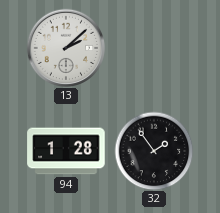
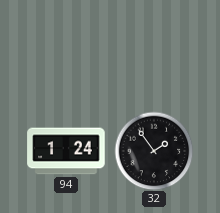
13: 2:08 -> none (66, 48)
94: 1:28 -> 1:24 (66, 151)
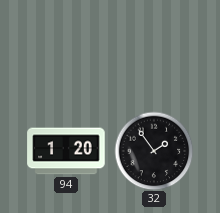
94: 1:24 -> 1:20 (66, 151)
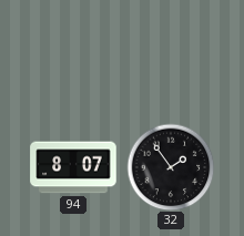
94: 1:20 -> 8:07 (73, 167)
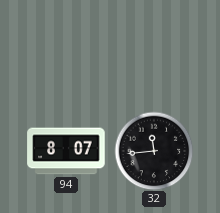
32: 1:54 -> 11:44 (154, 151)
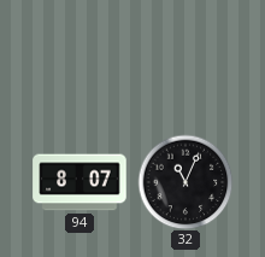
32: 11:44 -> 11:04 (185, 182)
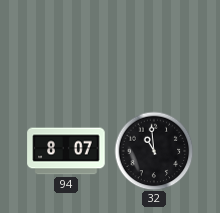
32: 11:04 -> 10:59 (154, 151)
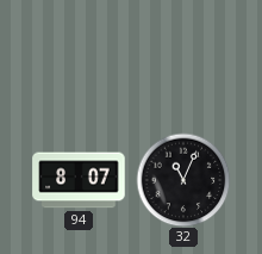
32: 10:59 -> 11:04 (183, 180)
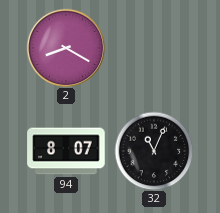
2: none -> 8:20 (66, 48)
